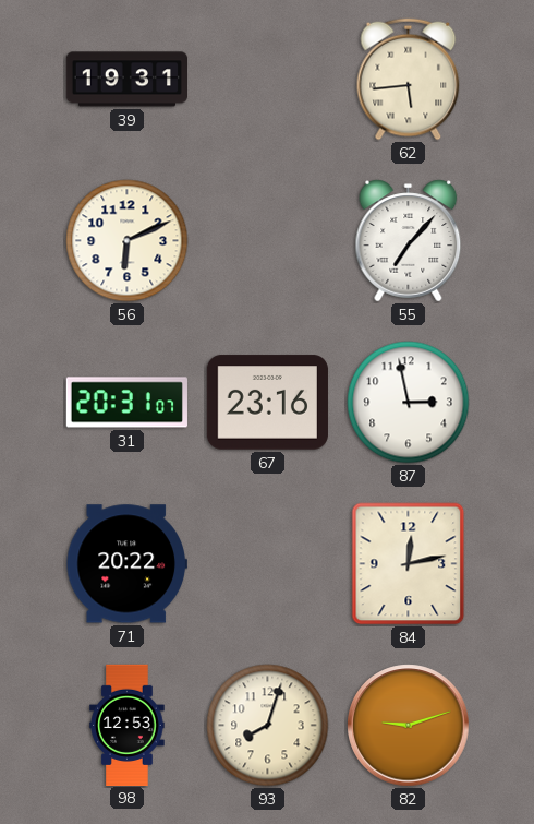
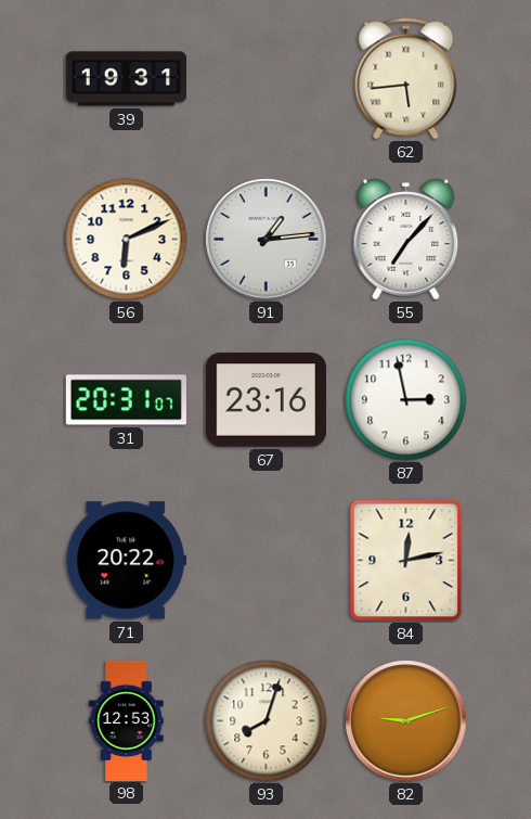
91: none -> 1:14 (267, 240)
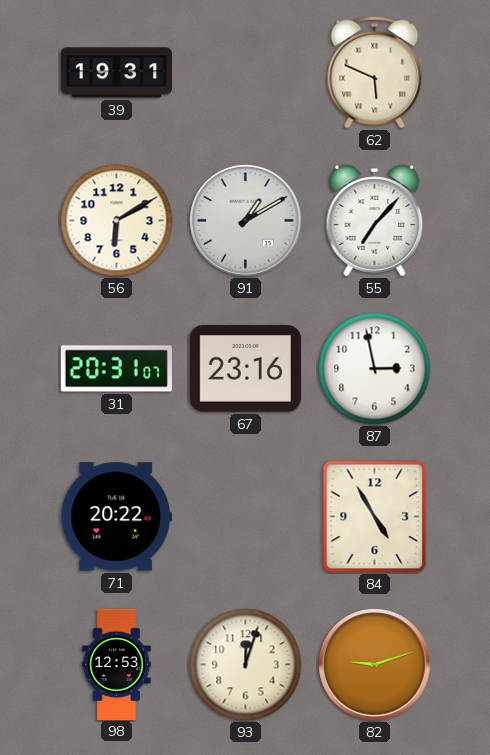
62: 5:44 -> 5:49 (375, 73)
56: 6:11 -> 6:10 (117, 221)
91: 1:14 -> 1:10 (246, 221)
84: 12:13 -> 4:55 (375, 517)
93: 8:03 -> 12:03 (246, 665)
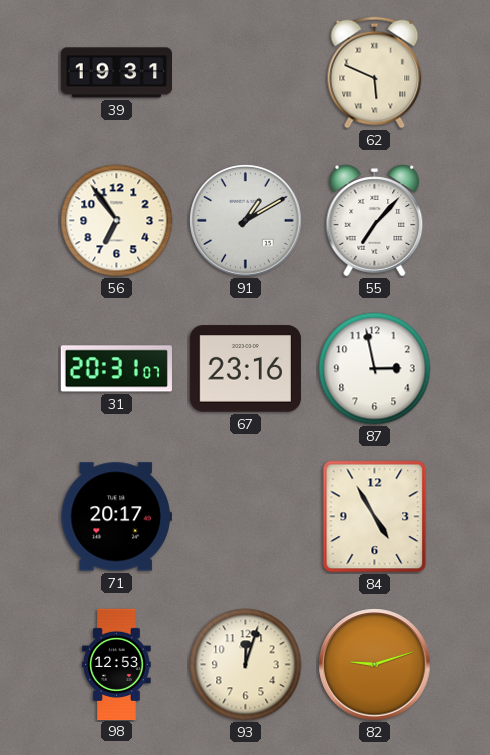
56: 6:10 -> 6:54 (117, 221)
71: 20:22 -> 20:17 (116, 517)
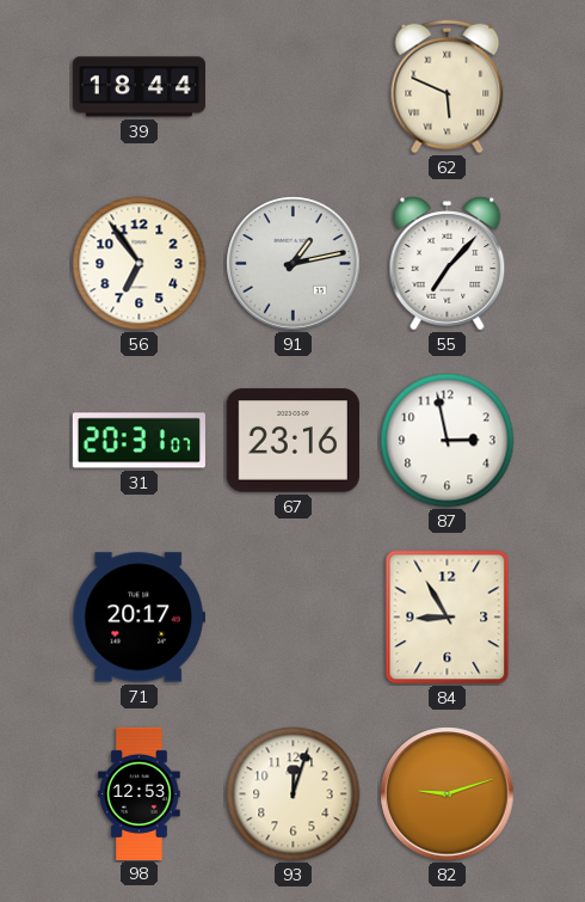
39: 19:31 -> 18:44 (138, 87)
91: 1:10 -> 1:13 (294, 264)
84: 4:55 -> 8:55 (448, 618)
